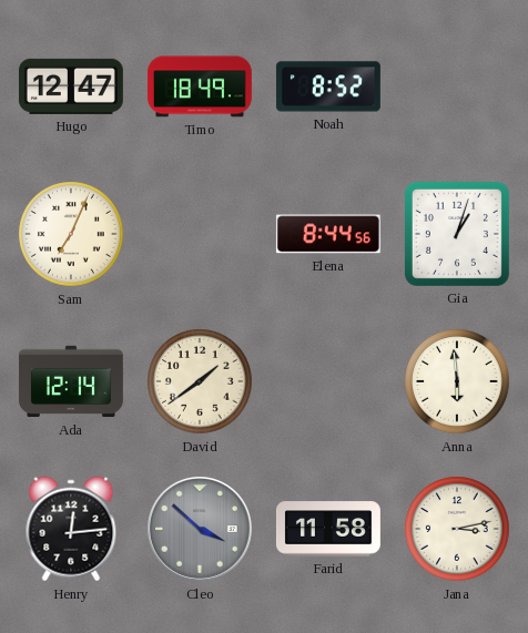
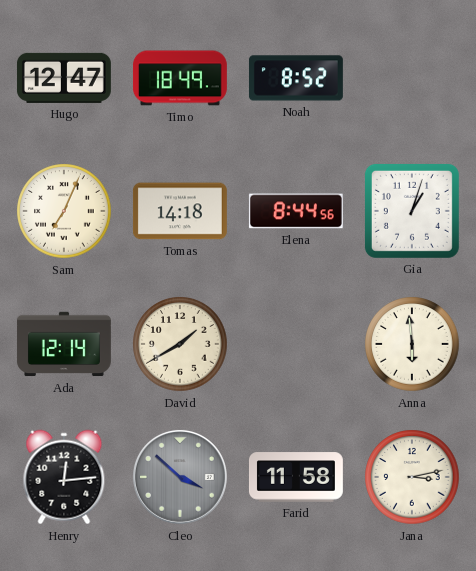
Tomas: none -> 14:18 (180, 211)
David: 1:39 -> 1:40 (180, 344)
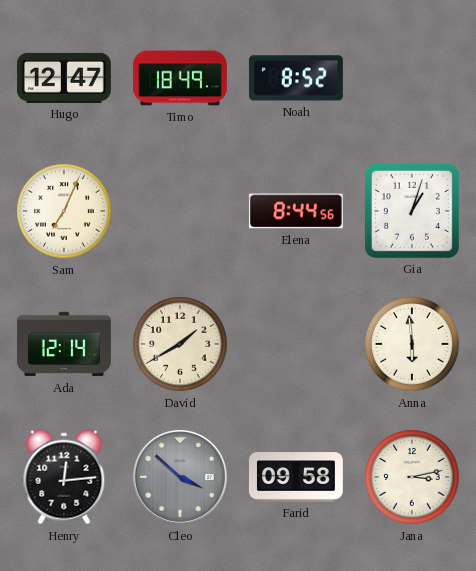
Tomas: 14:18 -> none (180, 211)
Farid: 11:58 -> 09:58 (296, 477)
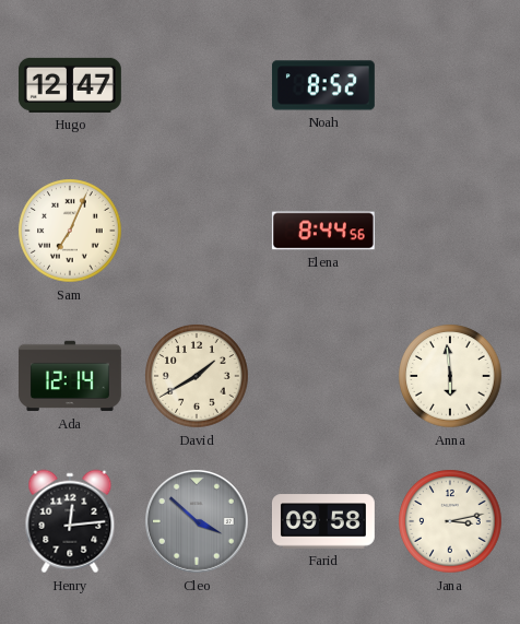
Timo: 18:49 -> none (180, 78)
Gia: 1:03 -> none (412, 211)
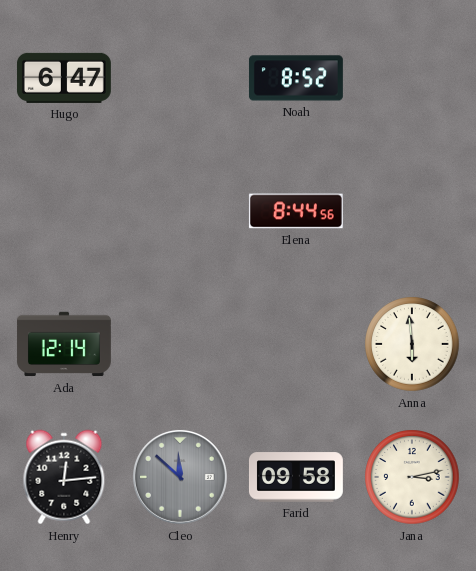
Hugo: 12:47 -> 6:47 (64, 78)
Sam: 7:04 -> none (70, 231)
David: 1:40 -> none (197, 376)
Cleo: 3:52 -> 11:52 (180, 477)
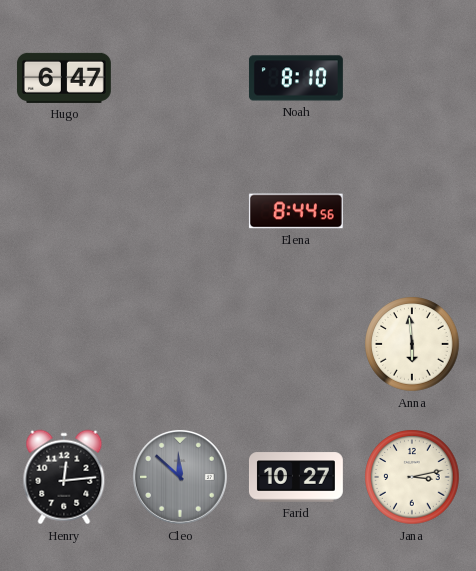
Noah: 8:52 -> 8:10 (296, 78)
Ada: 12:14 -> none (64, 344)
Farid: 09:58 -> 10:27 (296, 477)
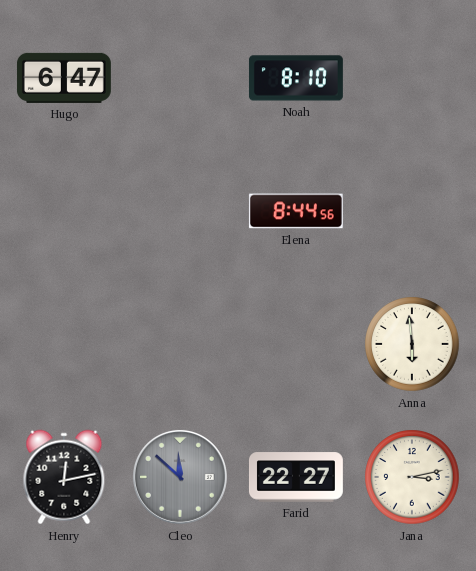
Henry: 12:14 -> 12:13 (64, 477)
Farid: 10:27 -> 22:27 (296, 477)
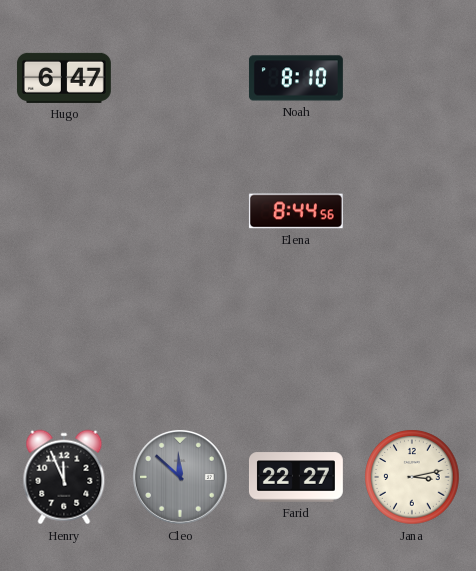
Anna: 5:59 -> none (412, 344)
Henry: 12:13 -> 11:56 (64, 477)
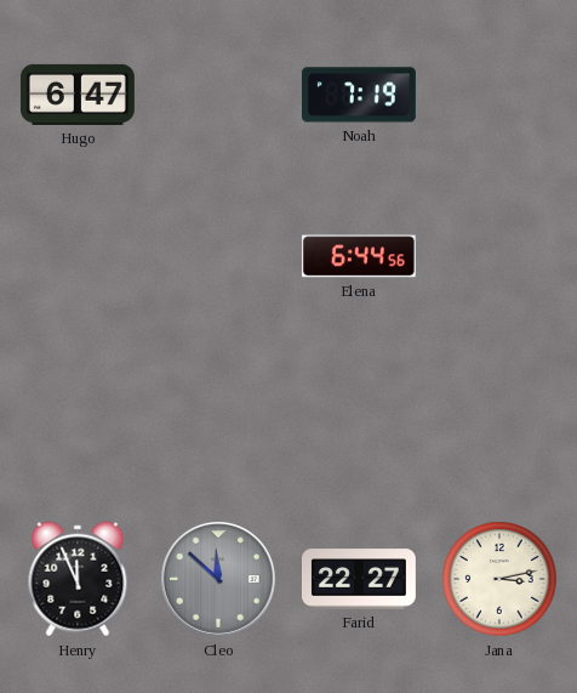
Noah: 8:10 -> 7:19 (359, 95)
Elena: 8:44 -> 6:44 (359, 256)
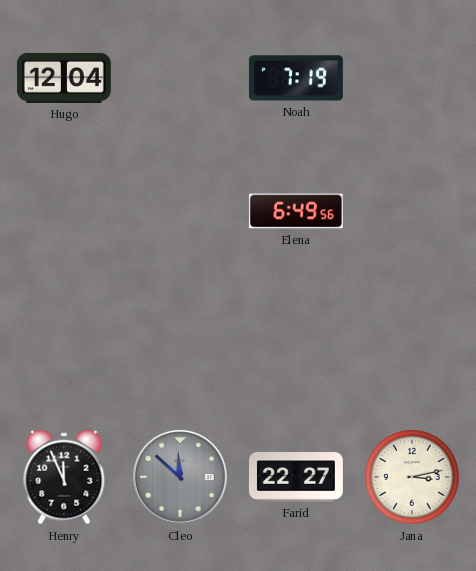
Hugo: 6:47 -> 12:04 (64, 78)
Elena: 6:44 -> 6:49 (296, 211)
